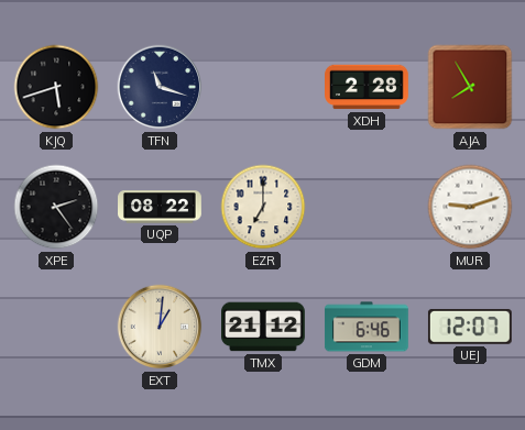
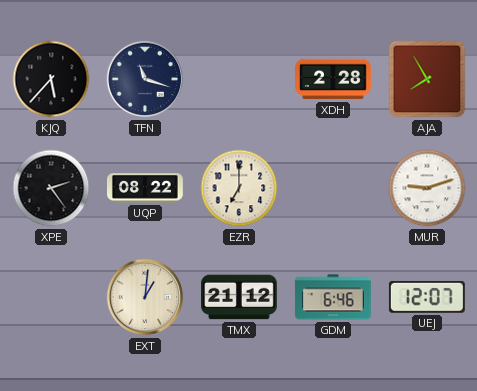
KJQ: 5:42 -> 5:37 (51, 79)
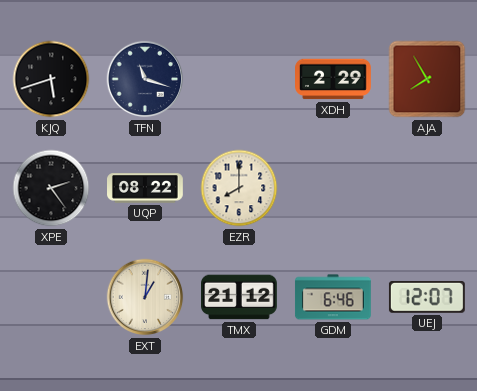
KJQ: 5:37 -> 5:42 (51, 79)
XDH: 2:28 -> 2:29 (334, 79)
EZR: 7:00 -> 8:00 (239, 188)
MUR: 9:12 -> none (427, 188)
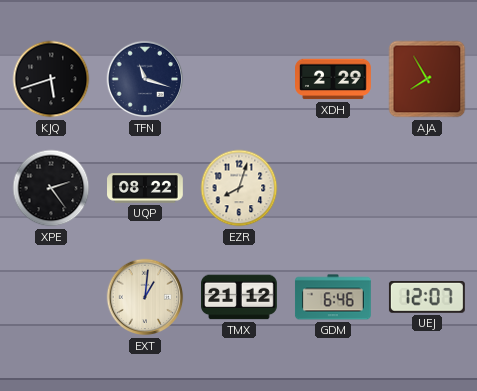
EZR: 8:00 -> 8:03 (239, 188)
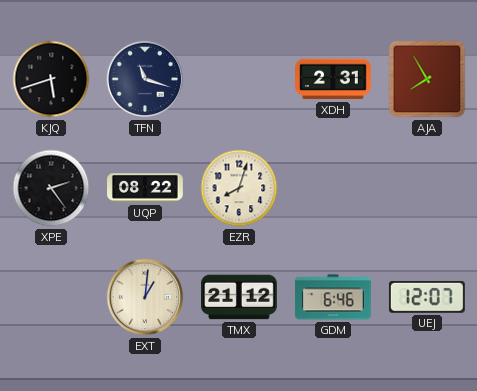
XDH: 2:29 -> 2:31 (334, 79)
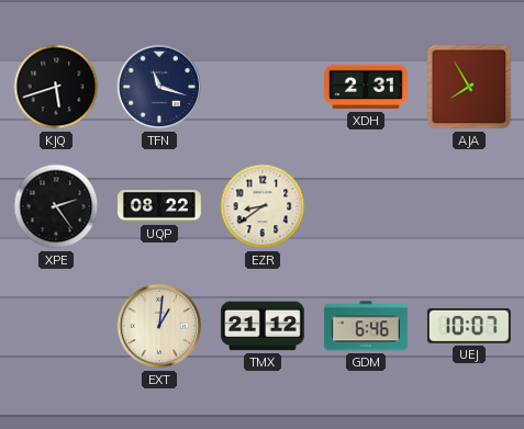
EZR: 8:03 -> 8:39 (263, 206)
UEJ: 12:07 -> 10:07 (469, 326)
